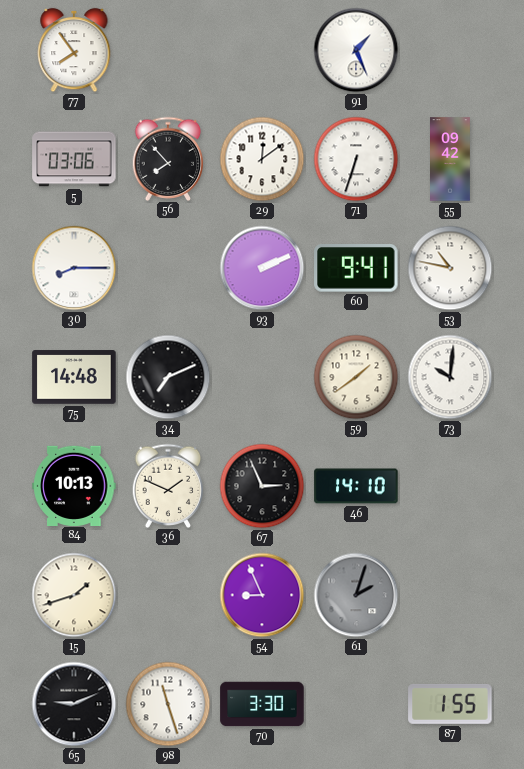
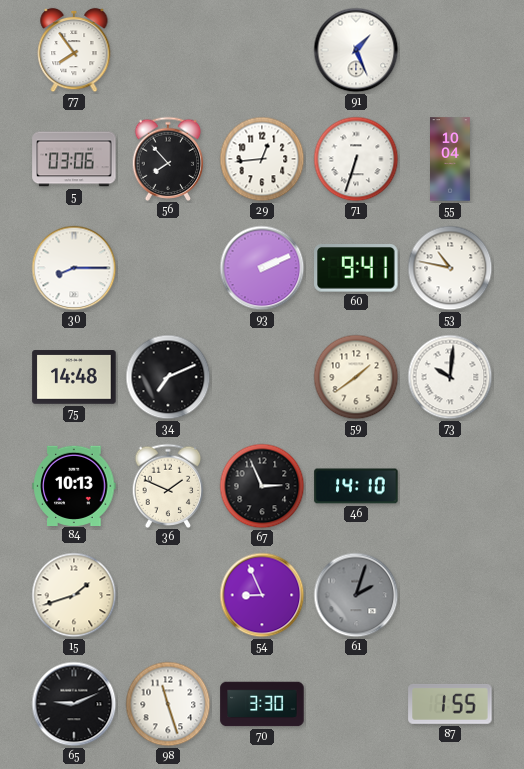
29: 12:09 -> 12:44 (262, 159)
55: 09:42 -> 10:04 (451, 159)
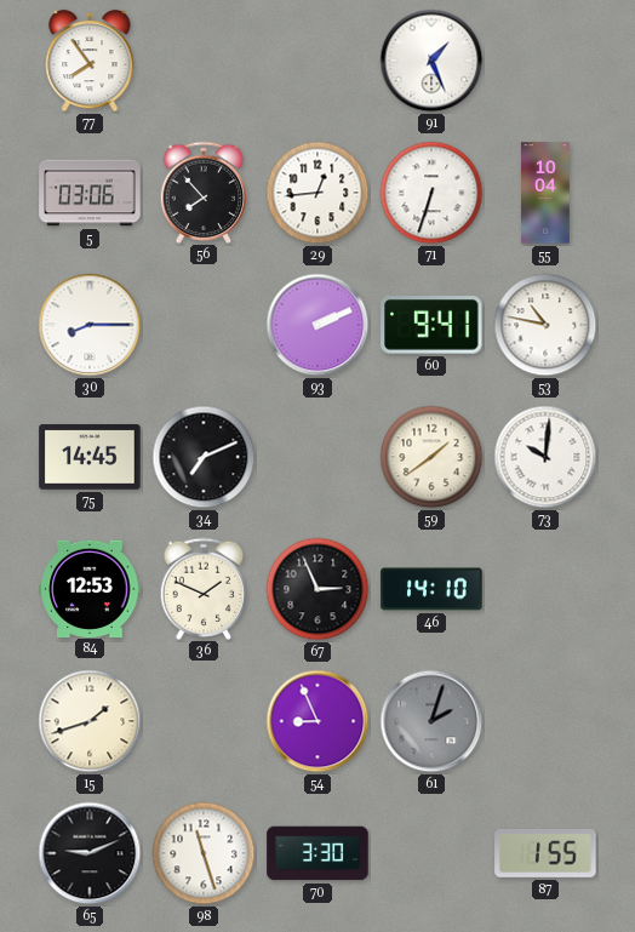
75: 14:48 -> 14:45 (90, 457)
84: 10:13 -> 12:53 (90, 588)
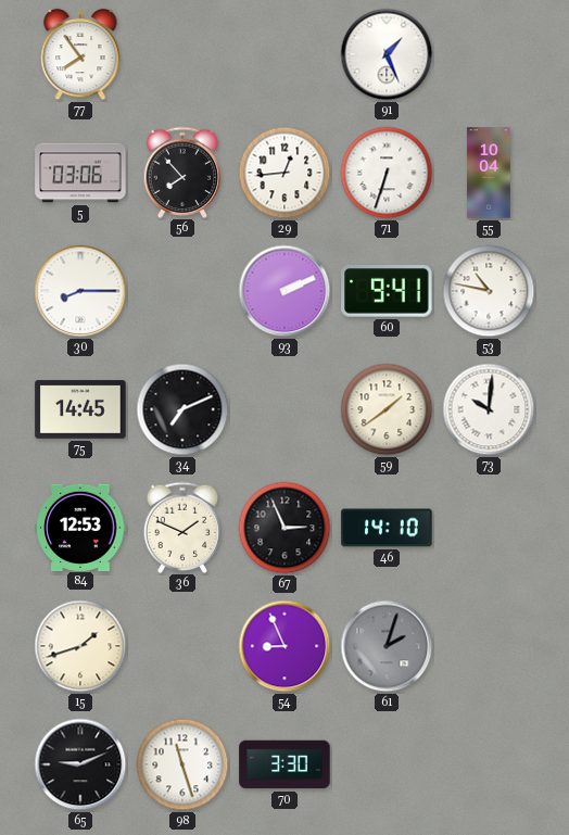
87: 1:55 -> none (545, 853)
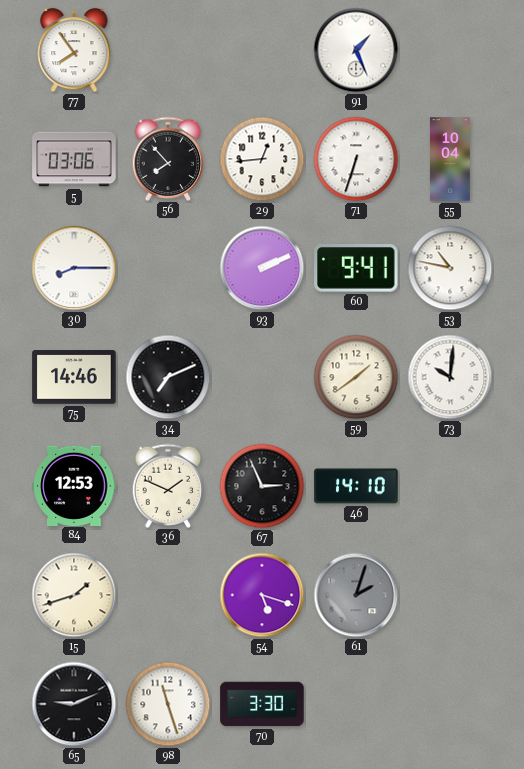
75: 14:45 -> 14:46 (74, 377)
54: 8:56 -> 5:18 (262, 595)
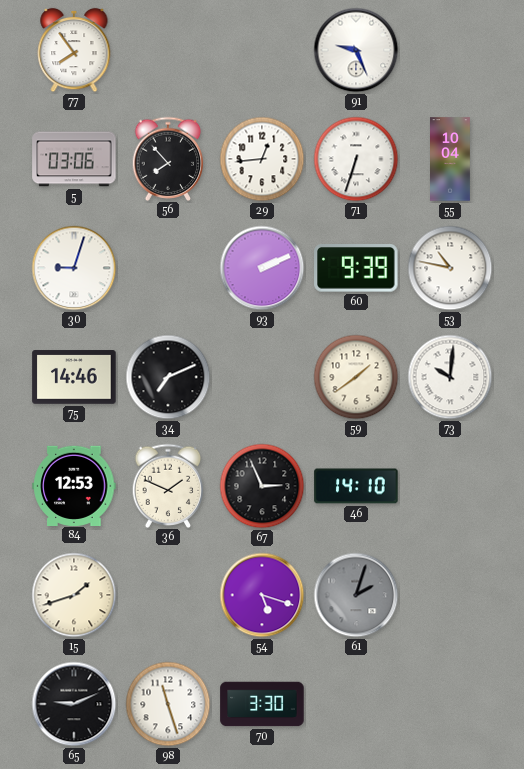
91: 1:26 -> 9:26 (356, 50)
30: 8:15 -> 9:03 (74, 268)
60: 9:41 -> 9:39 (356, 269)
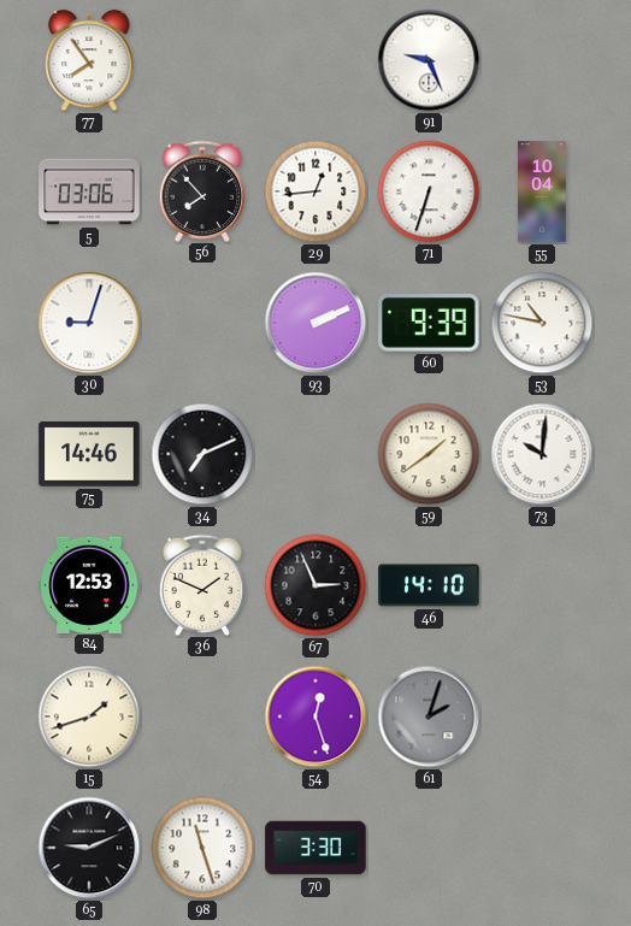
54: 5:18 -> 12:27 (315, 716)
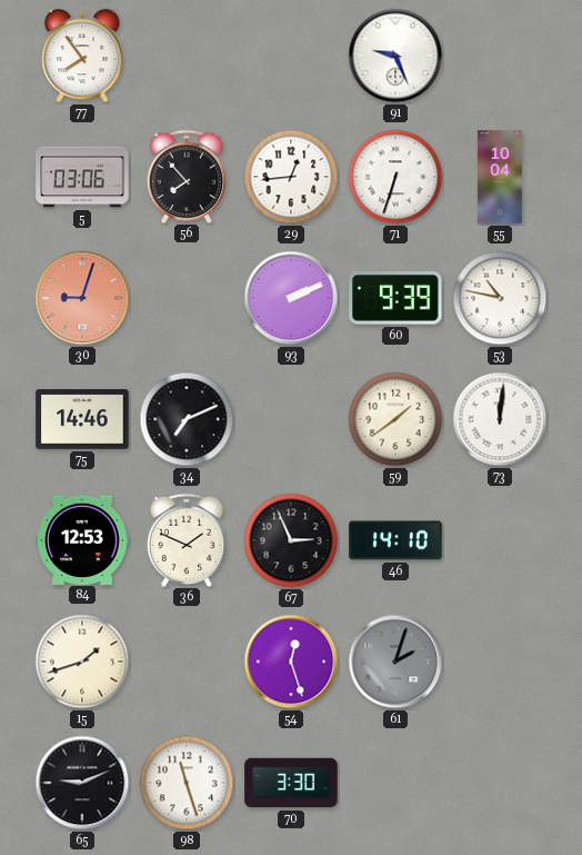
30 dial: white -> salmon (82, 298)
73: 10:01 -> 12:01 (500, 419)
